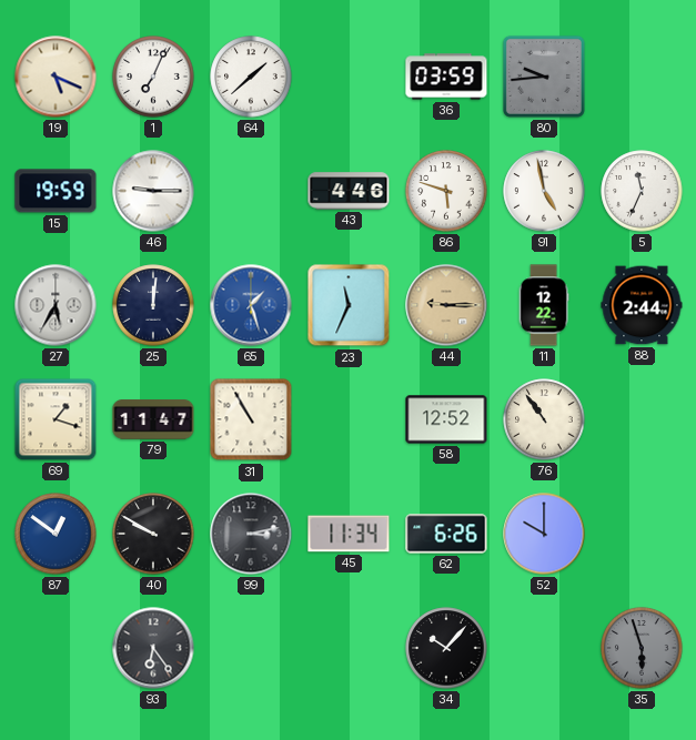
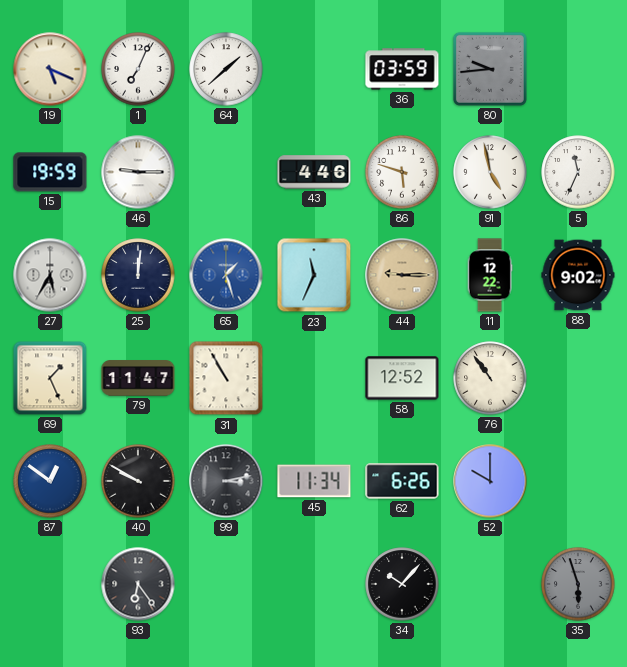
88: 2:44 -> 9:02 (578, 275)
69: 1:18 -> 1:26 (50, 378)
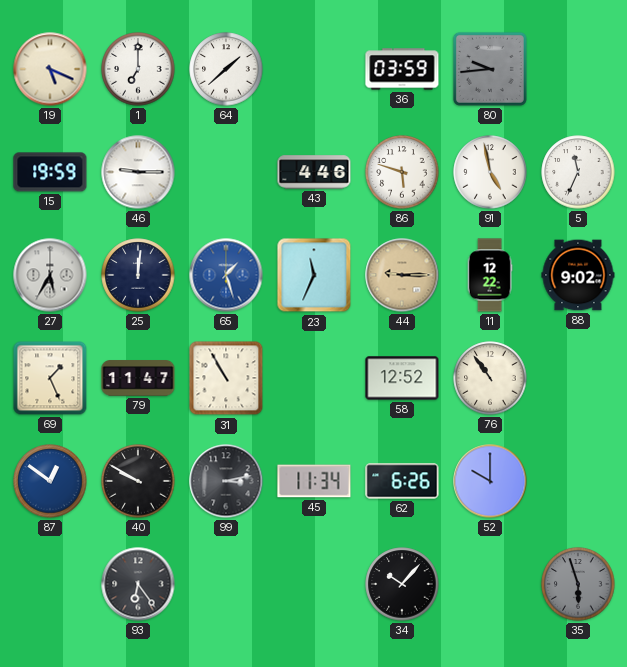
1: 7:04 -> 7:00 (138, 69)
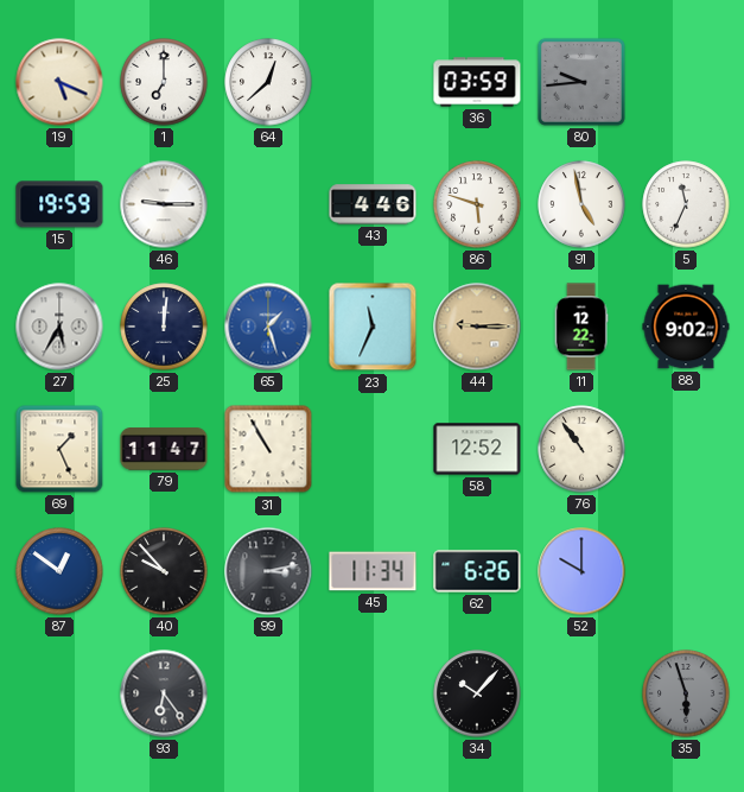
64: 1:38 -> 12:38 (268, 82)
40: 9:50 -> 9:53 (164, 571)
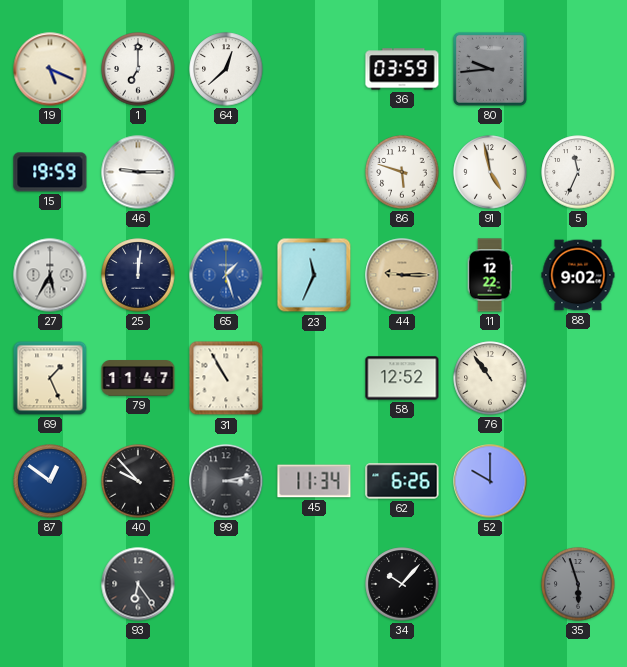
43: 4:46 -> none (373, 204)
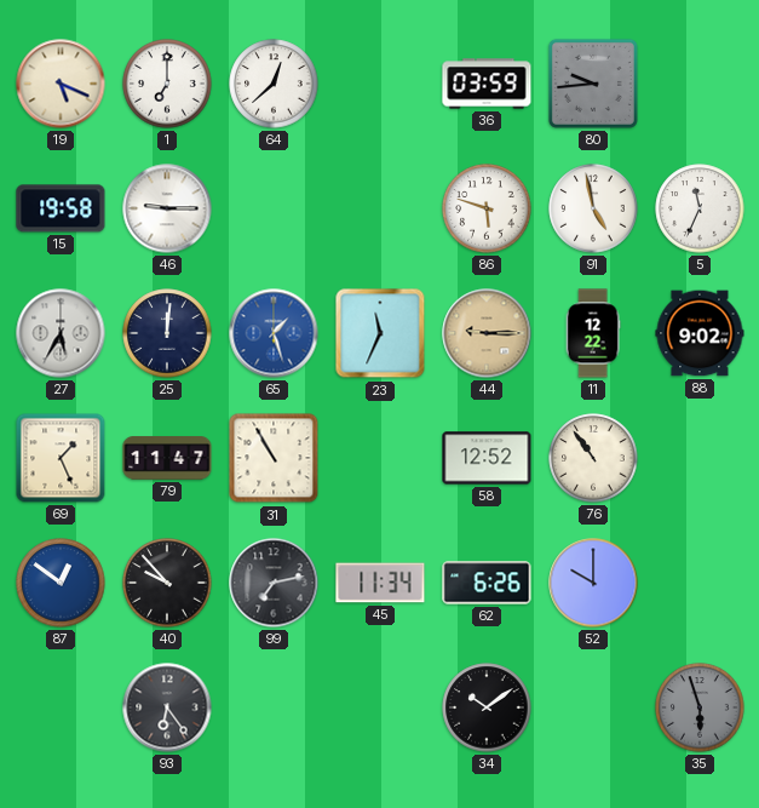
15: 19:59 -> 19:58 (61, 208)
99: 3:13 -> 7:13 (274, 583)
34: 10:07 -> 10:09 (487, 707)
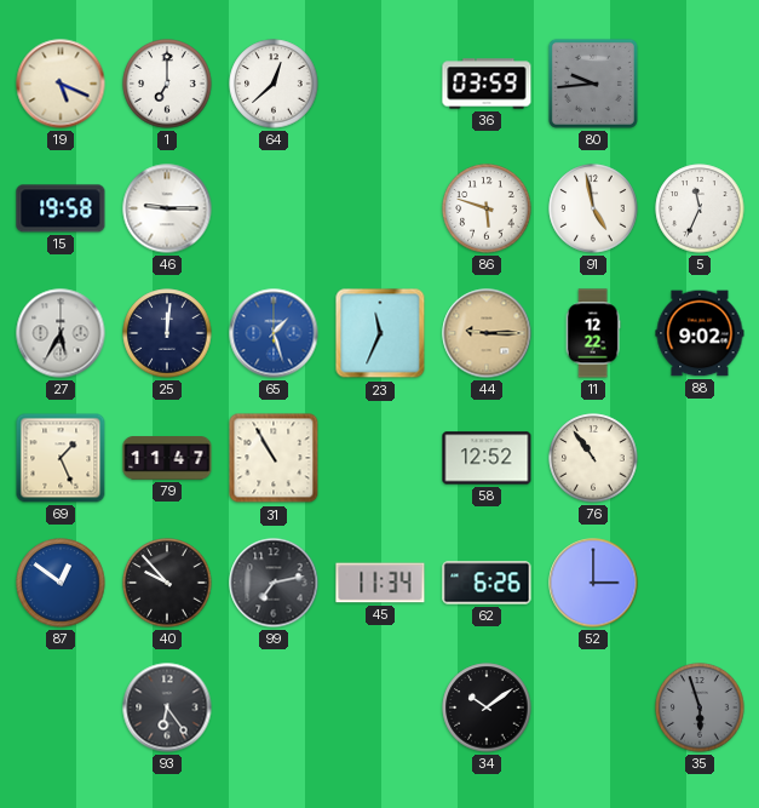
52: 10:00 -> 3:00 (593, 583)
